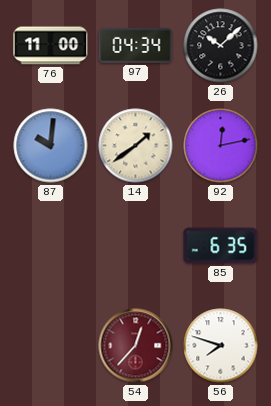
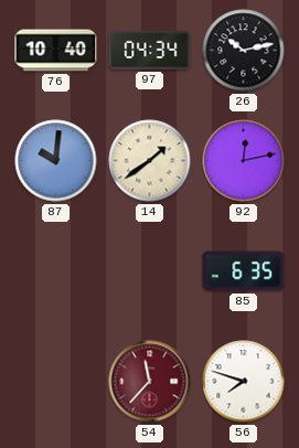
76: 11:00 -> 10:40 (56, 51)
26: 10:08 -> 10:13 (244, 51)
54: 12:37 -> 11:37 (150, 382)
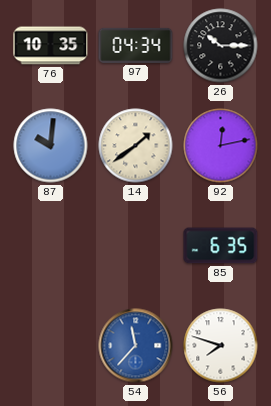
76: 10:40 -> 10:35 (51, 46)
26: 10:13 -> 10:15 (221, 46)
54 dial: burgundy -> blue (136, 346)
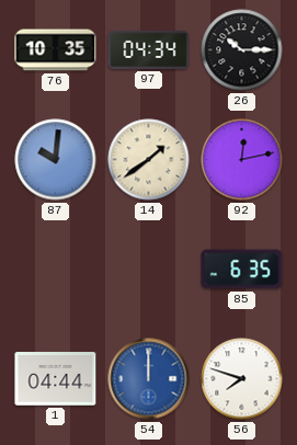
1: none -> 04:44 (56, 379)
54: 11:37 -> 12:00 (149, 379)
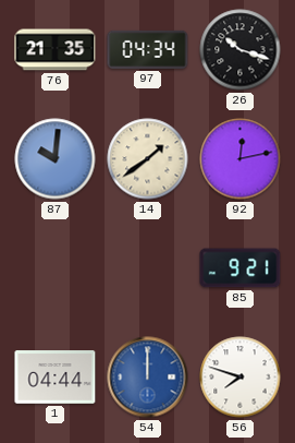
76: 10:35 -> 21:35 (56, 50)
26: 10:15 -> 10:18 (241, 50)
85: 6:35 -> 9:21 (241, 268)
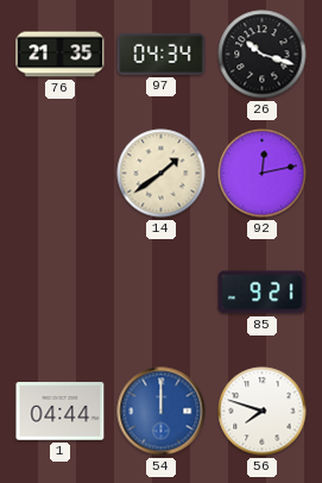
87: 10:01 -> none (56, 159)
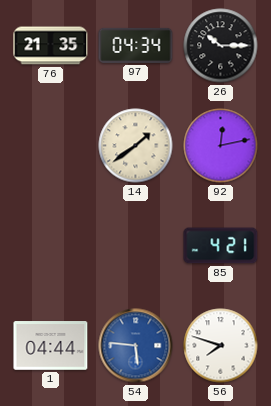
26: 10:18 -> 10:15 (221, 46)
85: 9:21 -> 4:21 (221, 246)
54: 12:00 -> 5:46 (136, 346)
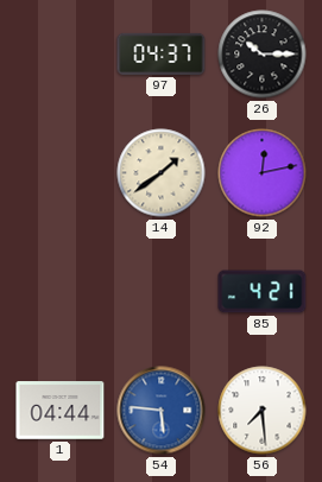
76: 21:35 -> none (51, 46)
97: 04:34 -> 04:37 (162, 53)
56: 7:48 -> 7:29 (263, 411)
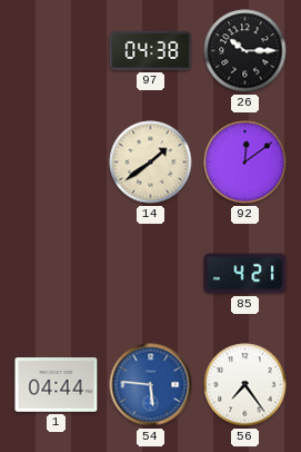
97: 04:37 -> 04:38 (151, 50)
92: 12:13 -> 12:09 (245, 163)
56: 7:29 -> 7:24 (245, 385)
